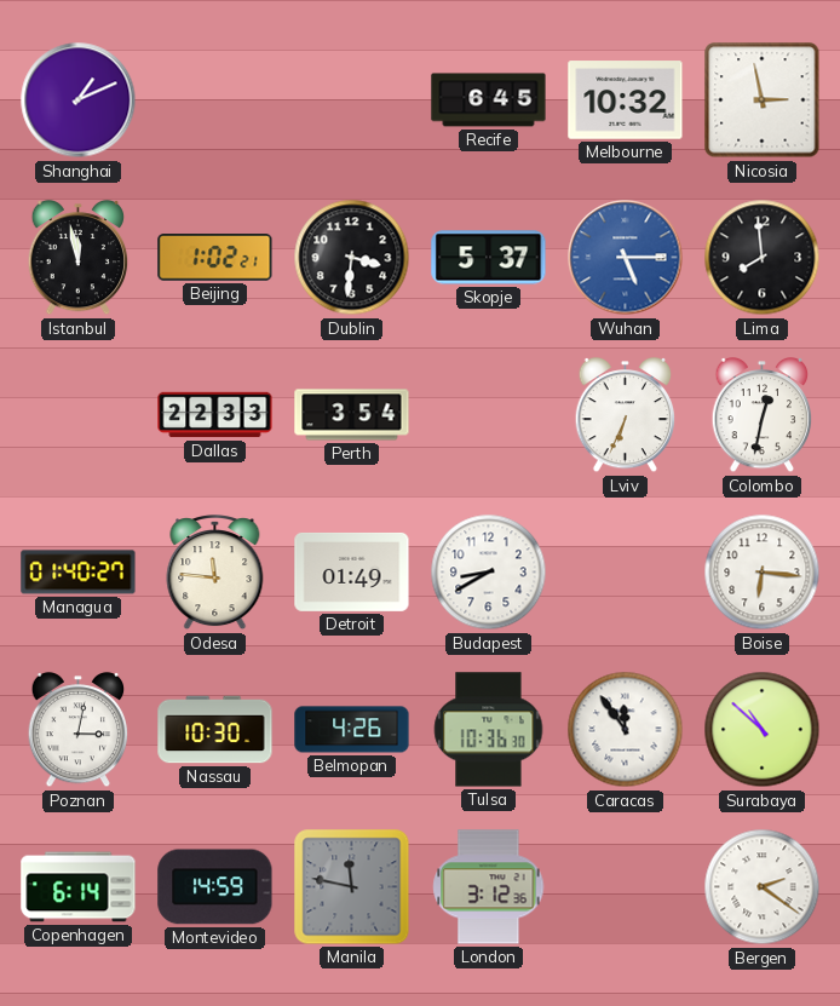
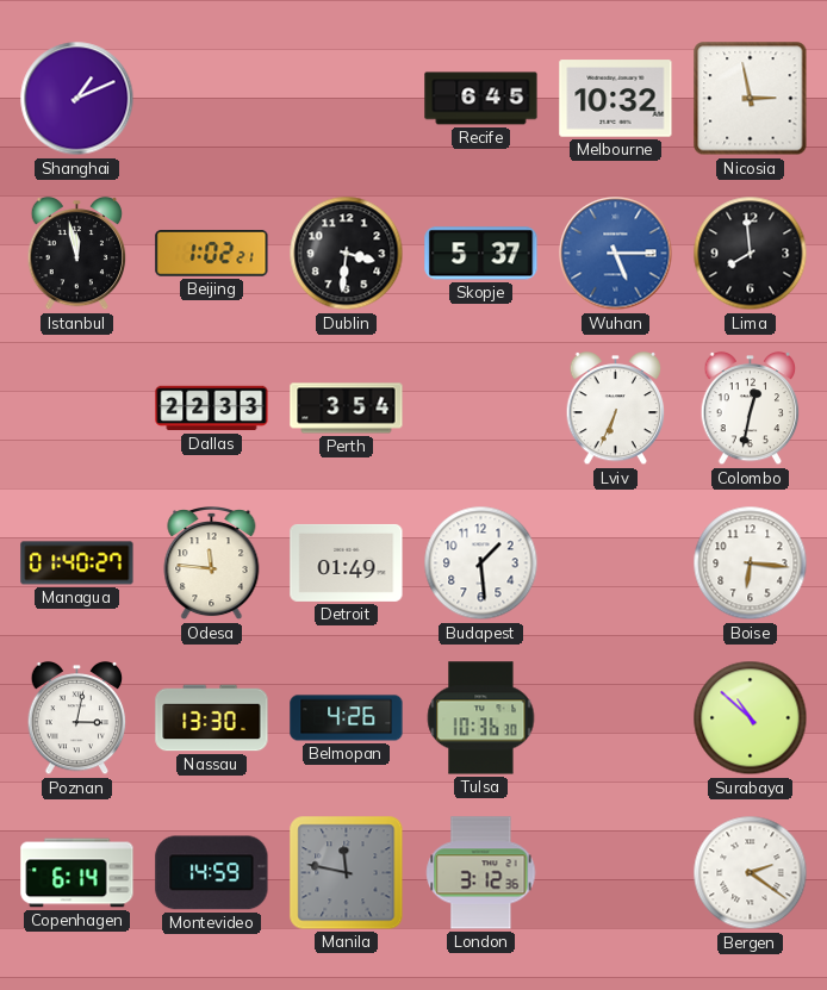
Budapest: 8:40 -> 1:29 (481, 564)
Nassau: 10:30 -> 13:30 (212, 718)
Caracas: 11:54 -> none (626, 730)
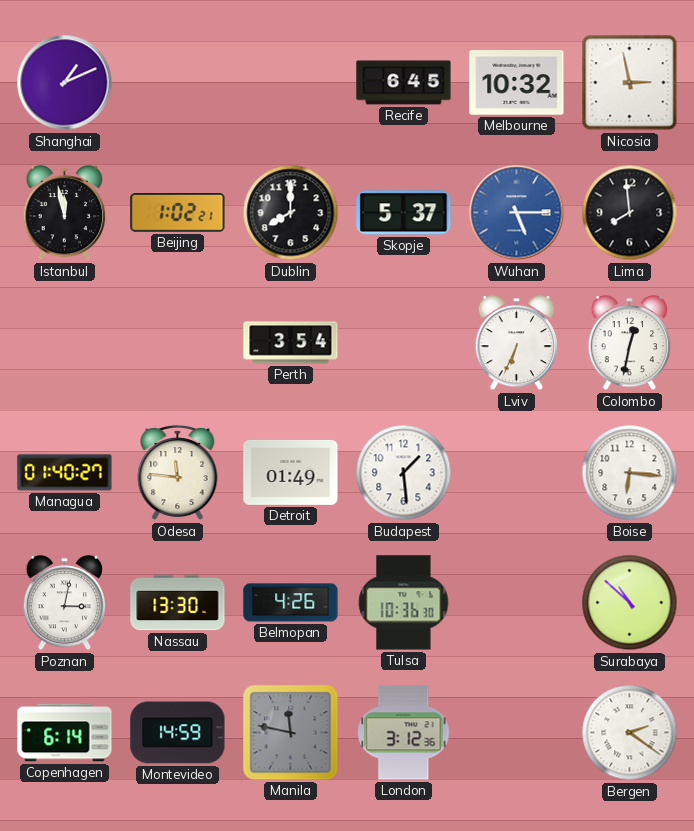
Dublin: 3:31 -> 8:00 (291, 213)
Dallas: 22:33 -> none (212, 409)
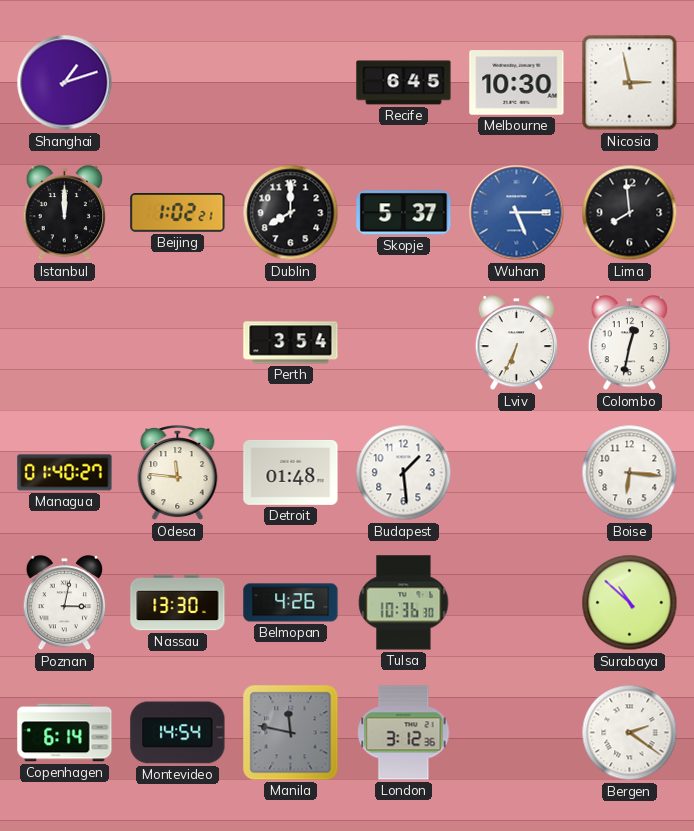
Shanghai: 1:11 -> 1:12 (65, 83)
Melbourne: 10:32 -> 10:30 (517, 83)
Istanbul: 11:58 -> 12:00 (65, 213)
Detroit: 01:49 -> 01:48 (291, 472)
Montevideo: 14:59 -> 14:54 (178, 733)
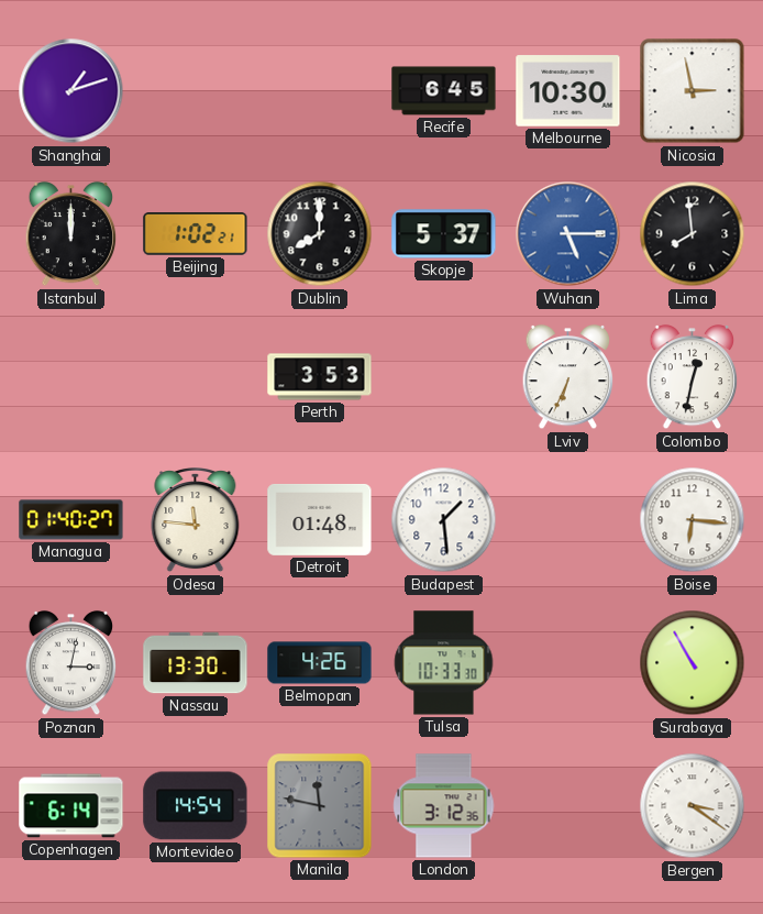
Perth: 3:54 -> 3:53 (320, 377)
Tulsa: 10:36 -> 10:33 (444, 663)
Surabaya: 10:52 -> 10:55 (693, 663)
Bergen: 2:21 -> 3:21 (693, 806)
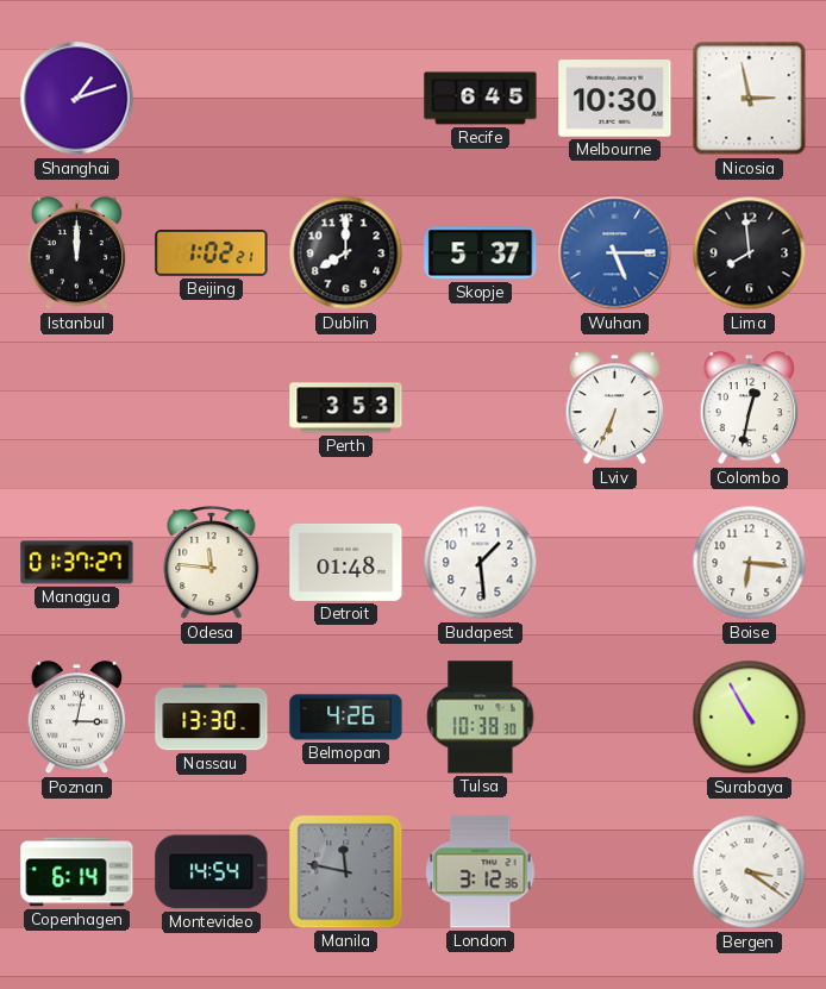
Managua: 01:40 -> 01:37 (77, 563)
Tulsa: 10:33 -> 10:38 (481, 718)
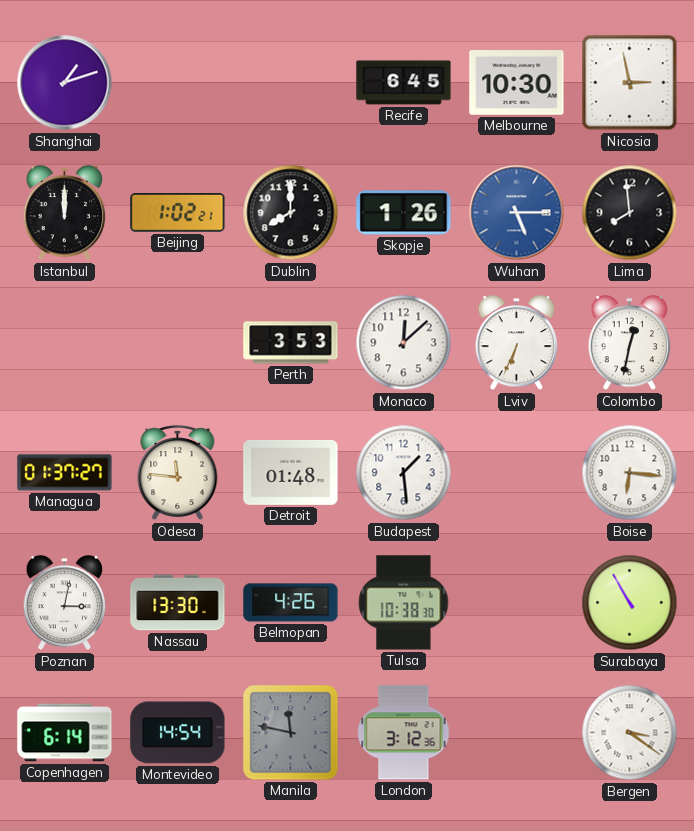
Skopje: 5:37 -> 1:26 (404, 213)
Monaco: none -> 12:08 (404, 343)
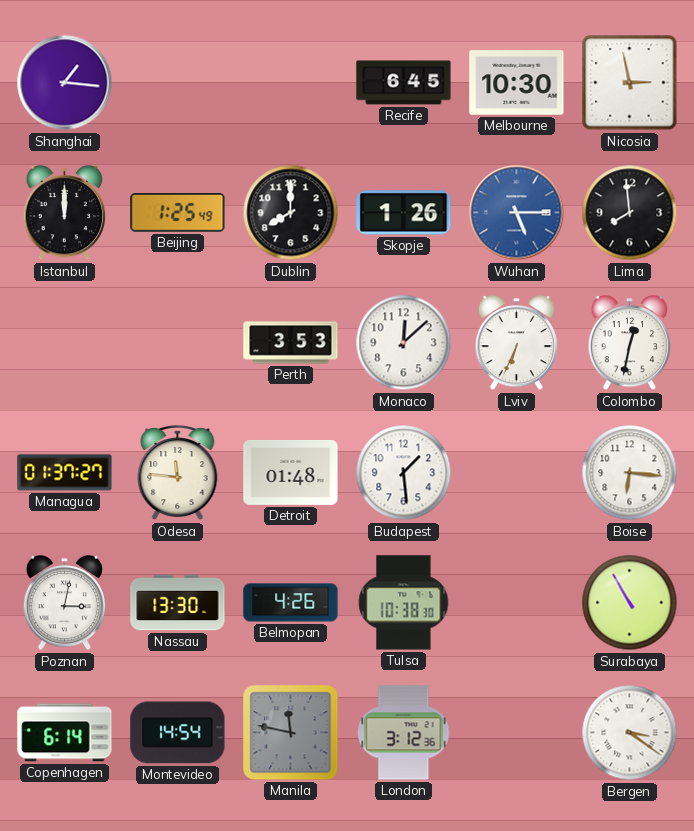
Shanghai: 1:12 -> 1:16 (65, 83)
Beijing: 1:02 -> 1:25 (178, 213)
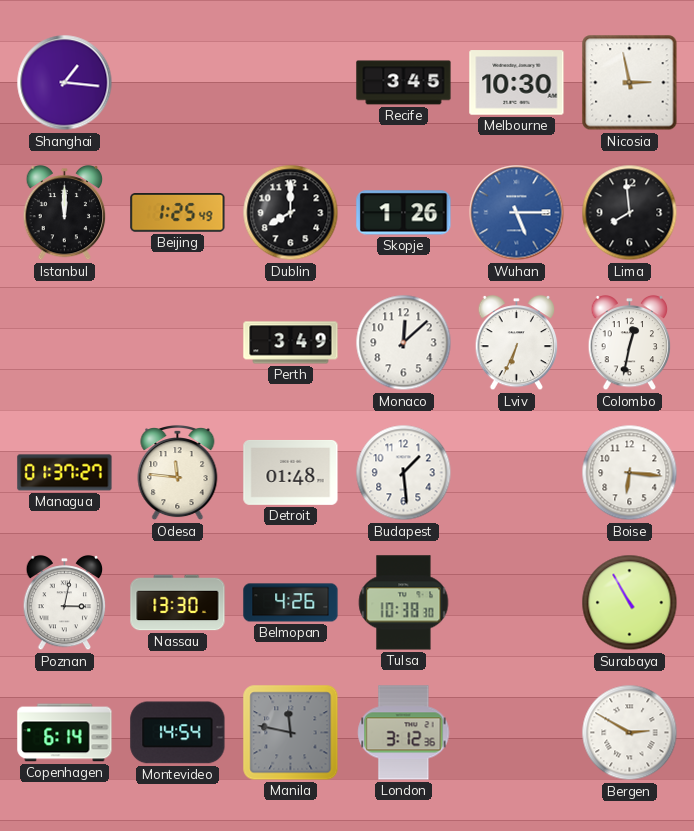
Recife: 6:45 -> 3:45 (404, 83)
Perth: 3:53 -> 3:49 (291, 343)
Bergen: 3:21 -> 2:50 (630, 733)
